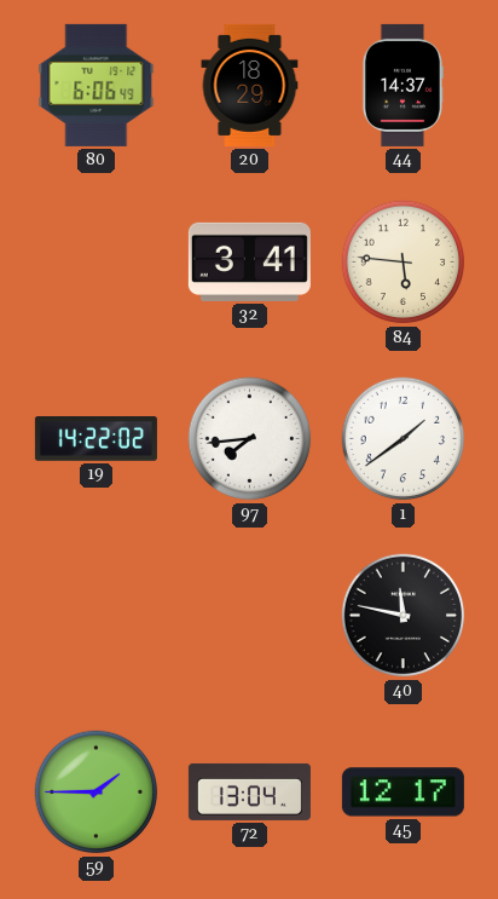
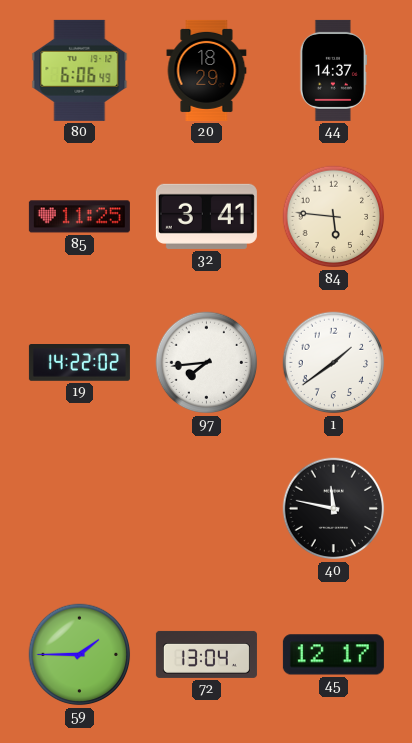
85: none -> 11:25 (79, 217)
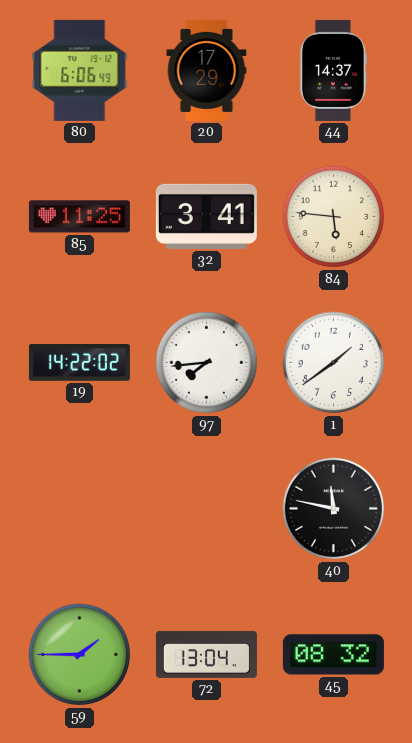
20: 18:29 -> 17:29 (207, 70)
45: 12:17 -> 08:32 (333, 655)
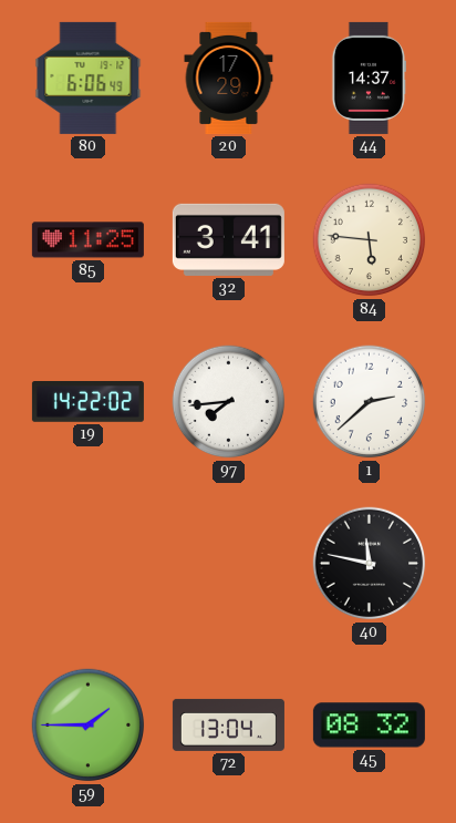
1: 1:39 -> 2:38 (370, 402)
